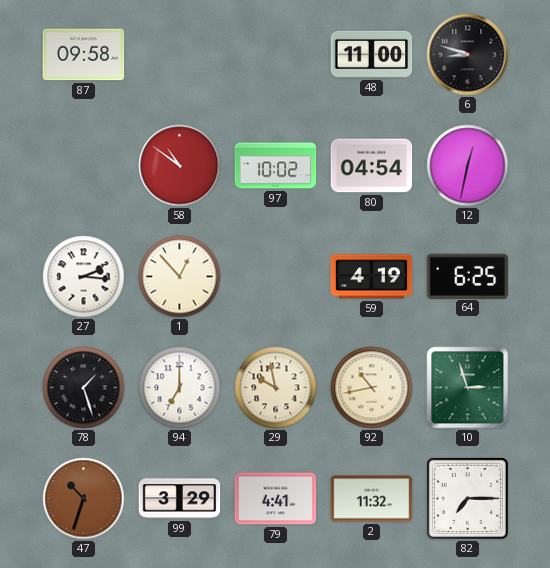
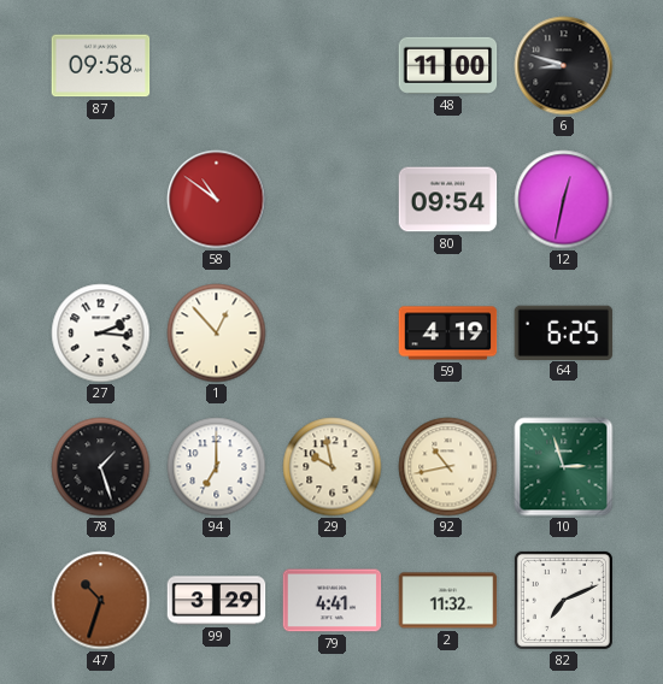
97: 10:02 -> none (276, 166)
80: 04:54 -> 09:54 (448, 200)
82: 7:15 -> 7:11 (563, 600)
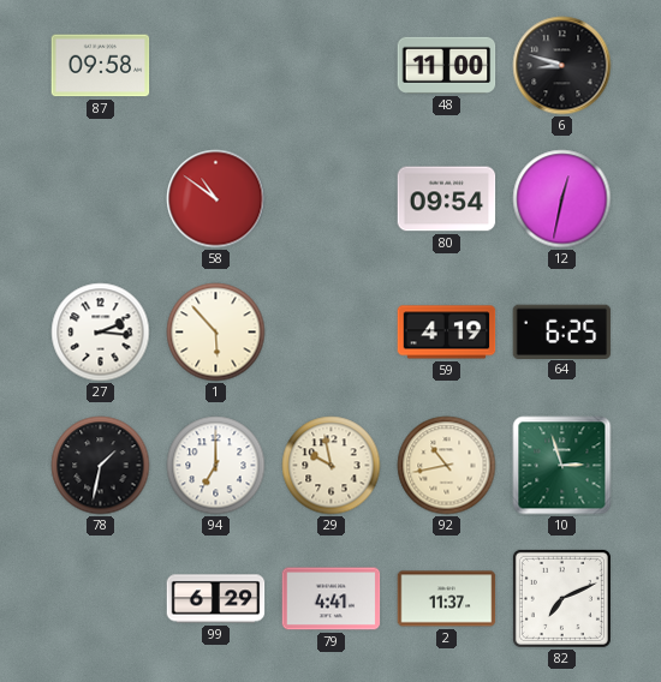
1: 12:53 -> 5:53 (216, 333)
78: 1:27 -> 1:32 (101, 466)
47: 10:33 -> none (101, 601)
99: 3:29 -> 6:29 (216, 599)
2: 11:32 -> 11:37 (447, 599)
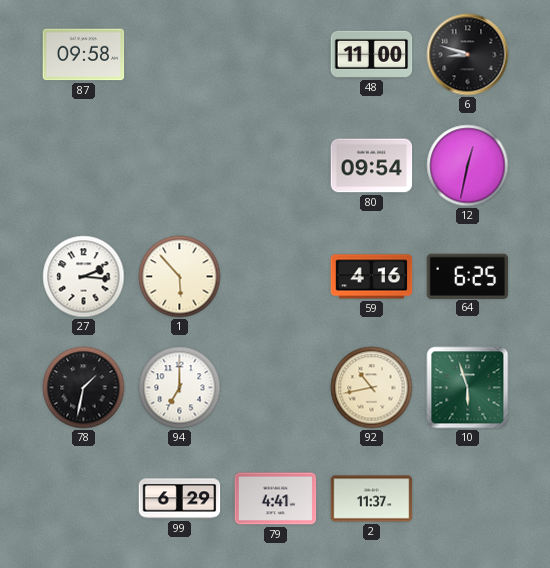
58: 10:51 -> none (216, 199)
59: 4:19 -> 4:16 (372, 277)
29: 9:58 -> none (332, 466)
10: 2:57 -> 5:57 (468, 388)
82: 7:11 -> none (561, 598)
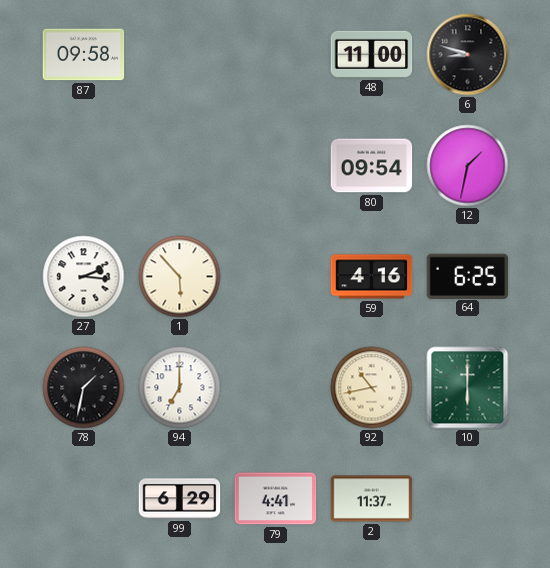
12: 12:32 -> 1:32 (468, 166)
10: 5:57 -> 6:00 (468, 388)
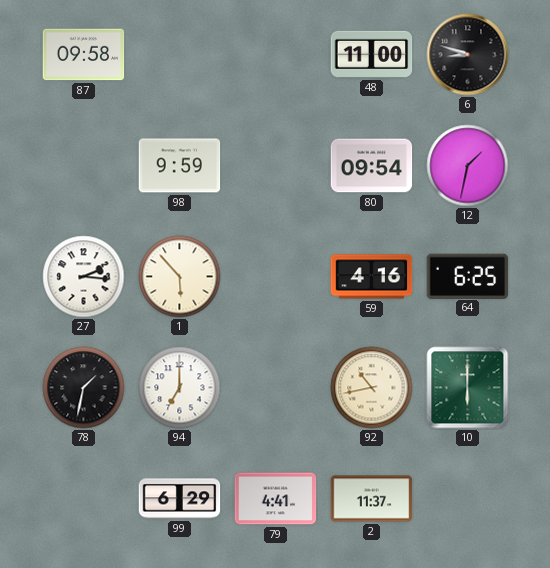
98: none -> 9:59 (180, 166)
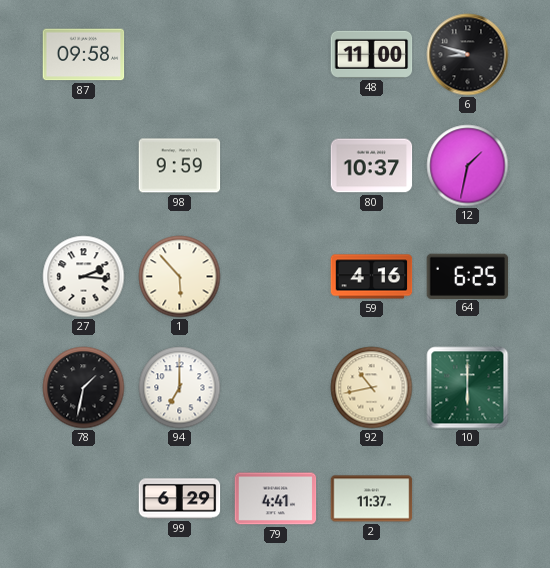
80: 09:54 -> 10:37 (372, 166)
